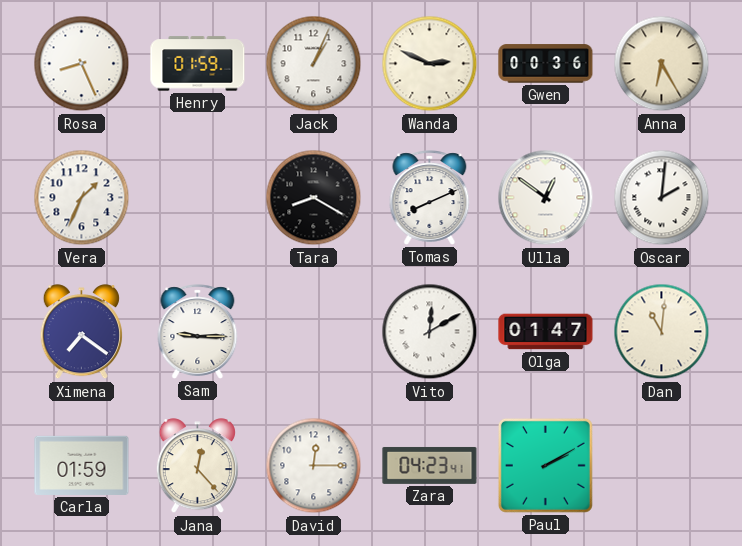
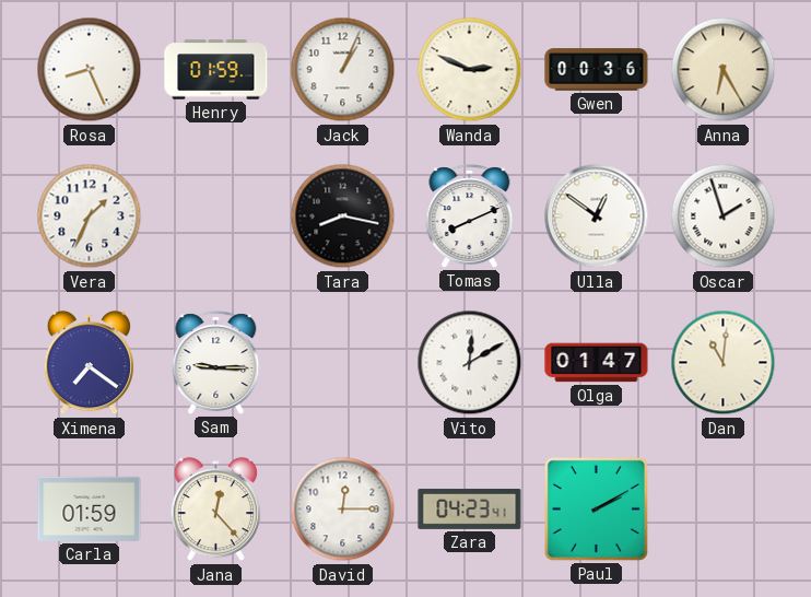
Tara: 8:20 -> 8:17 (343, 216)
Oscar: 2:01 -> 1:57 (724, 216)
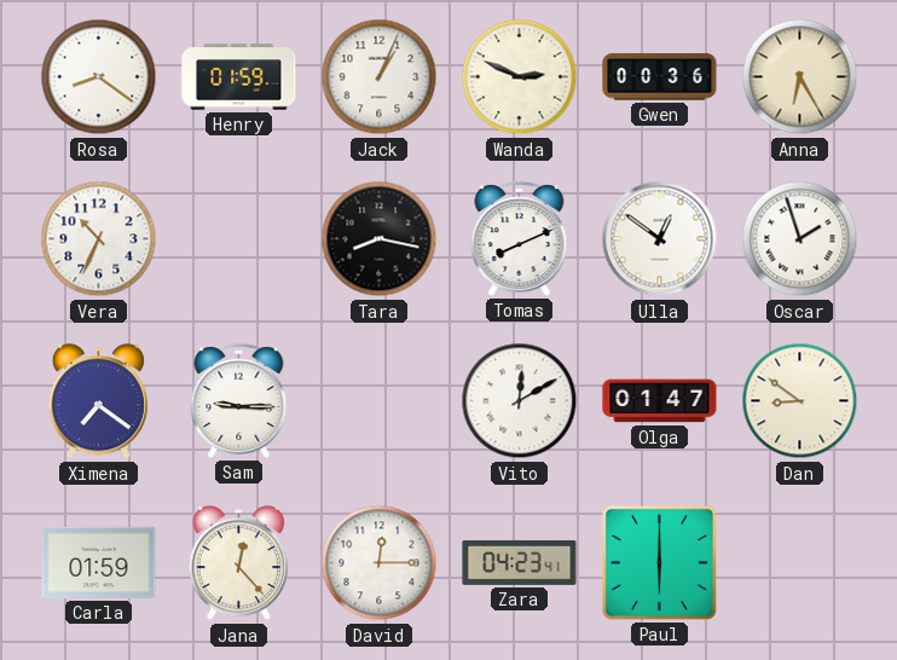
Rosa: 8:26 -> 8:21 (99, 77)
Vera: 1:34 -> 10:34 (99, 239)
Dan: 11:01 -> 8:51 (800, 401)
Paul: 2:10 -> 6:00 (659, 562)
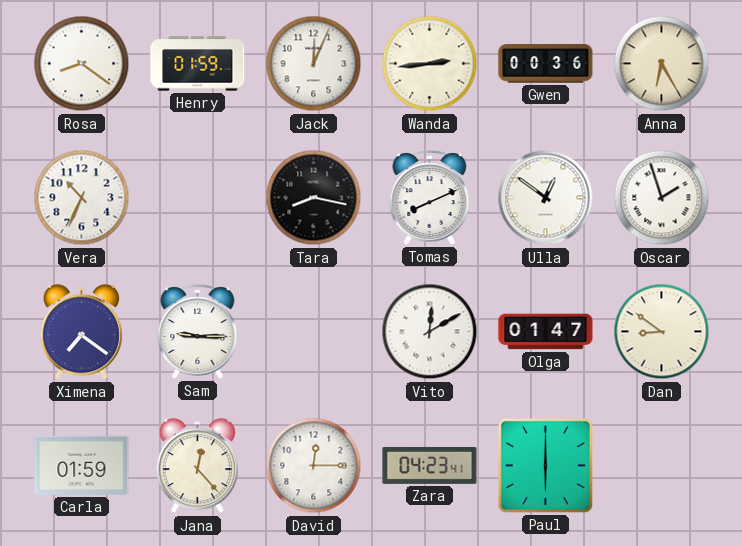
Jack: 1:04 -> 12:04 (314, 64)
Wanda: 2:49 -> 2:44 (430, 64)
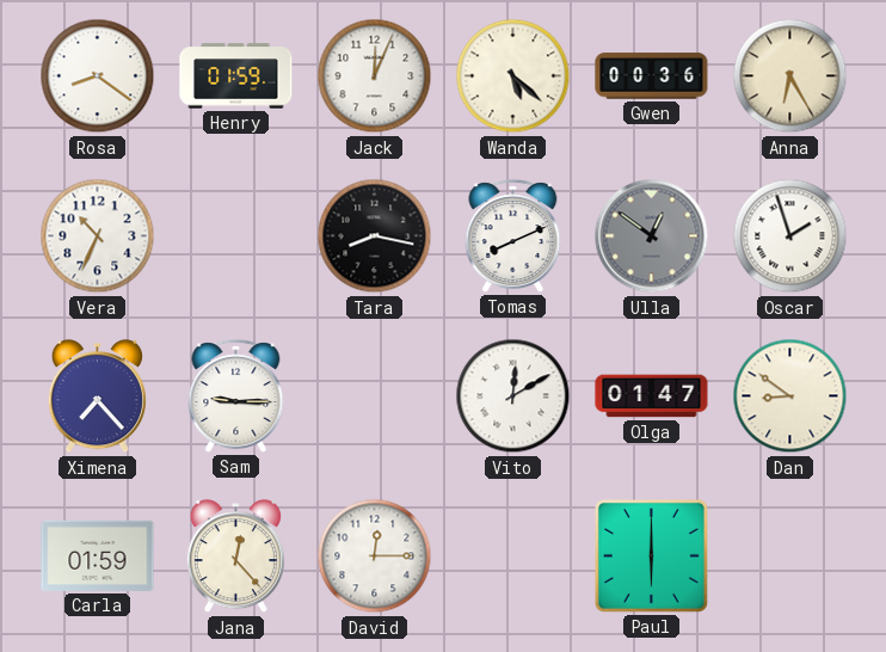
Wanda: 2:44 -> 5:22 (513, 76)
Ulla dial: white -> grey (652, 236)
Ximena: 7:21 -> 7:23 (97, 396)
Zara: 04:23 -> none (430, 465)
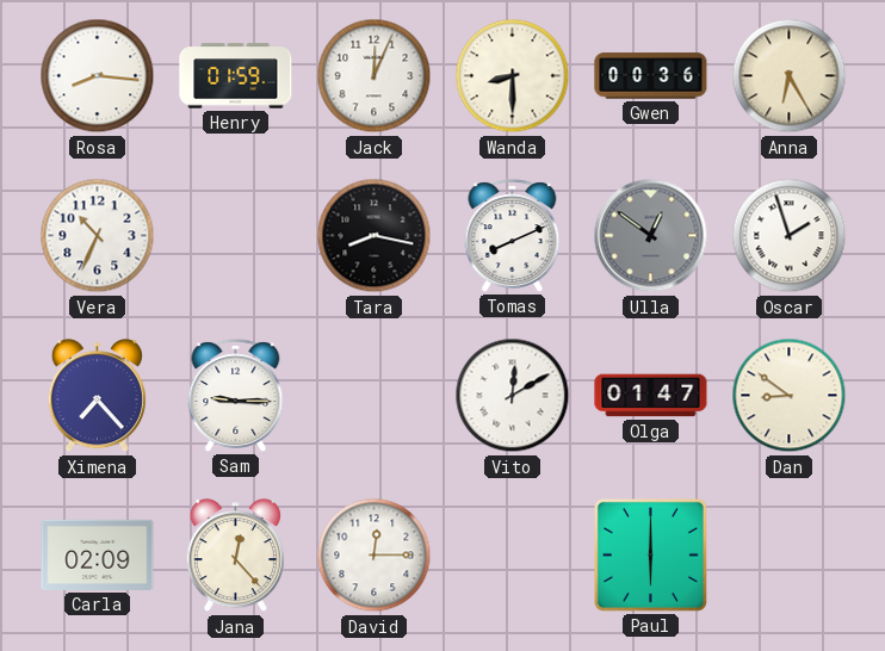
Rosa: 8:21 -> 8:16 (98, 76)
Wanda: 5:22 -> 8:30 (513, 76)
Carla: 01:59 -> 02:09 (98, 554)
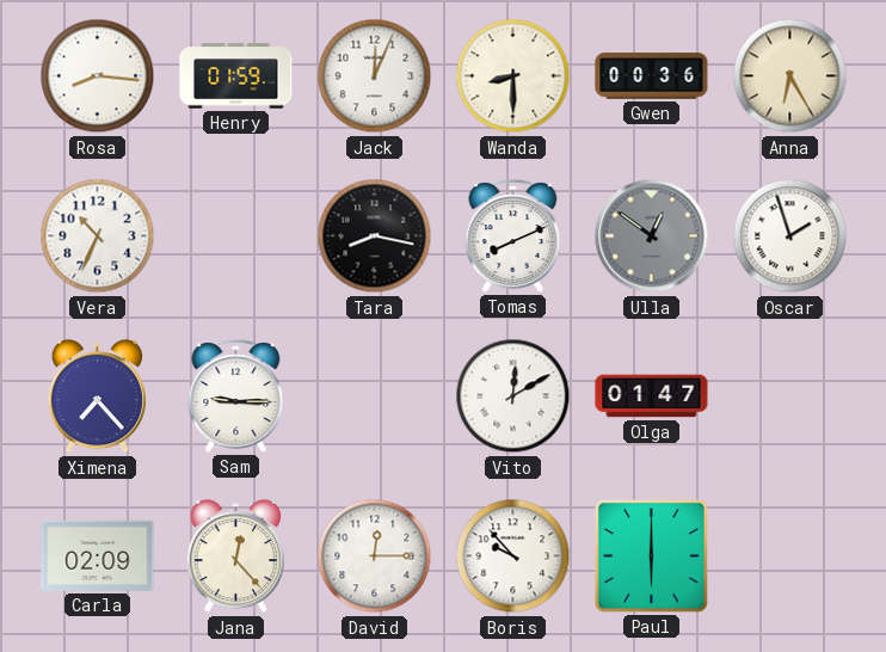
Dan: 8:51 -> none (790, 396)
Boris: none -> 9:53 (513, 556)
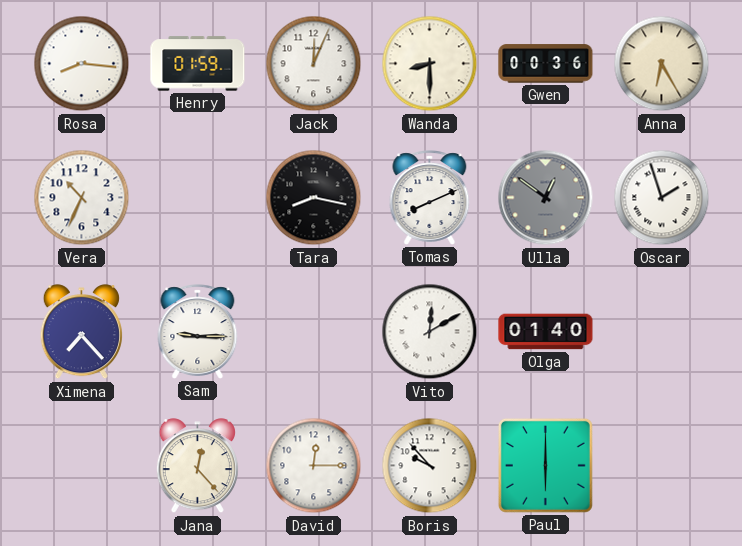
Olga: 01:47 -> 01:40 (546, 332)
Carla: 02:09 -> none (98, 555)
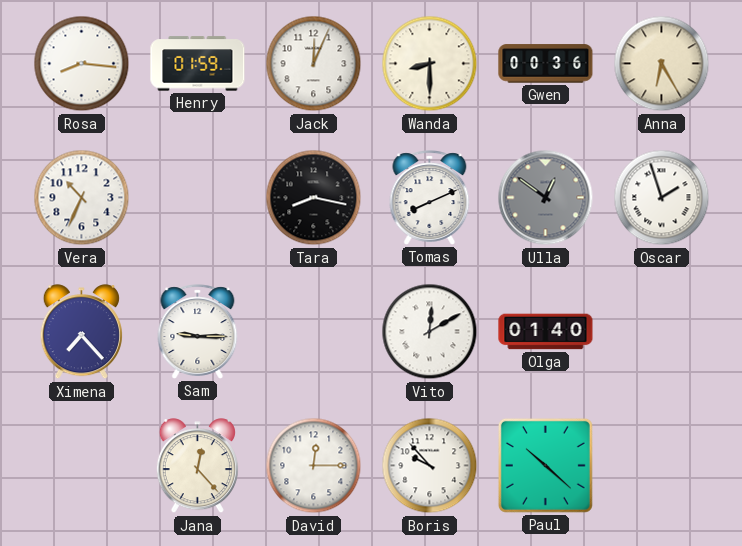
Paul: 6:00 -> 10:22 (545, 465)
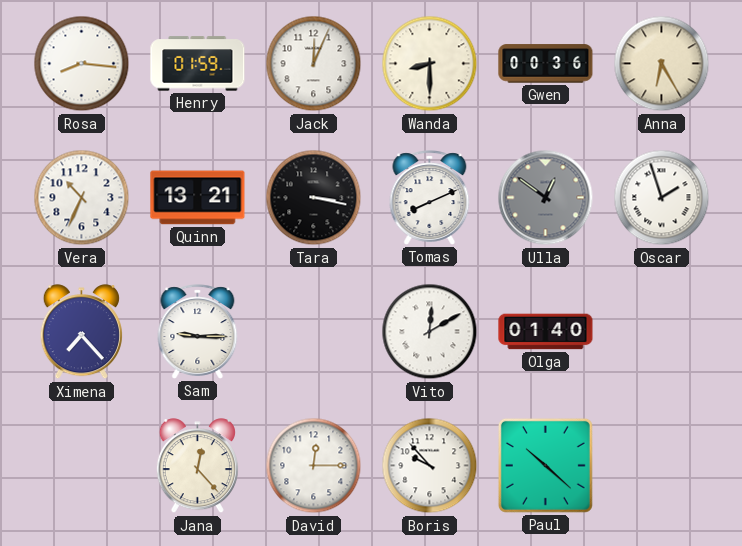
Quinn: none -> 13:21 (198, 198)
Tara: 8:17 -> 3:17 (314, 198)
